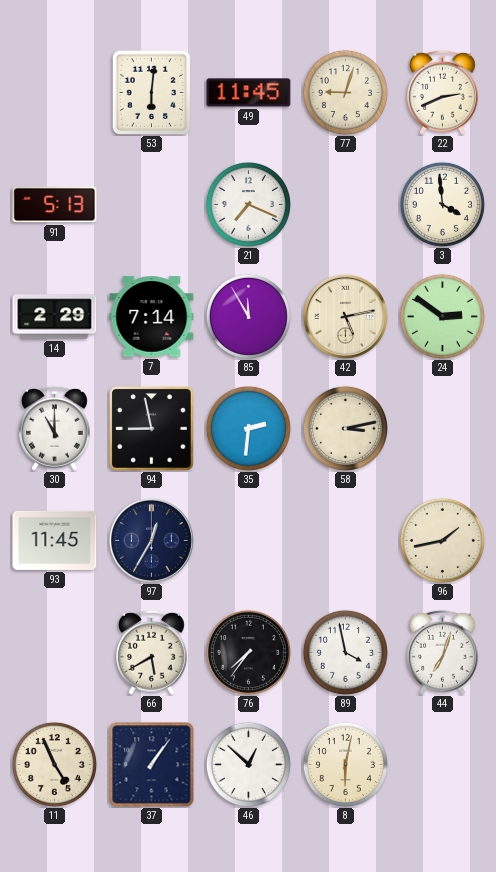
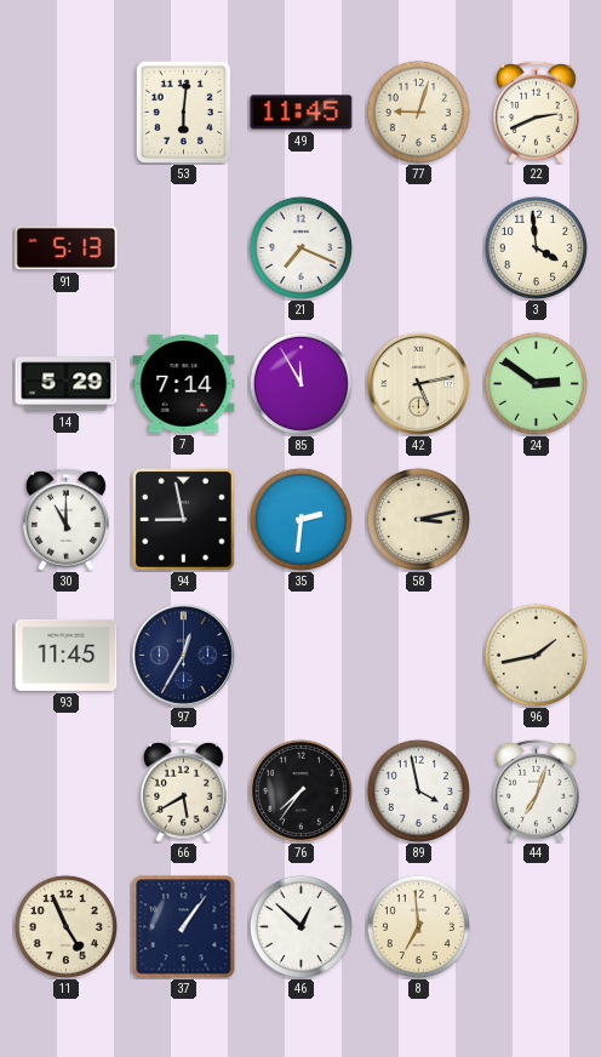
14: 2:29 -> 5:29 (67, 384)
8: 6:02 -> 6:59 (418, 926)
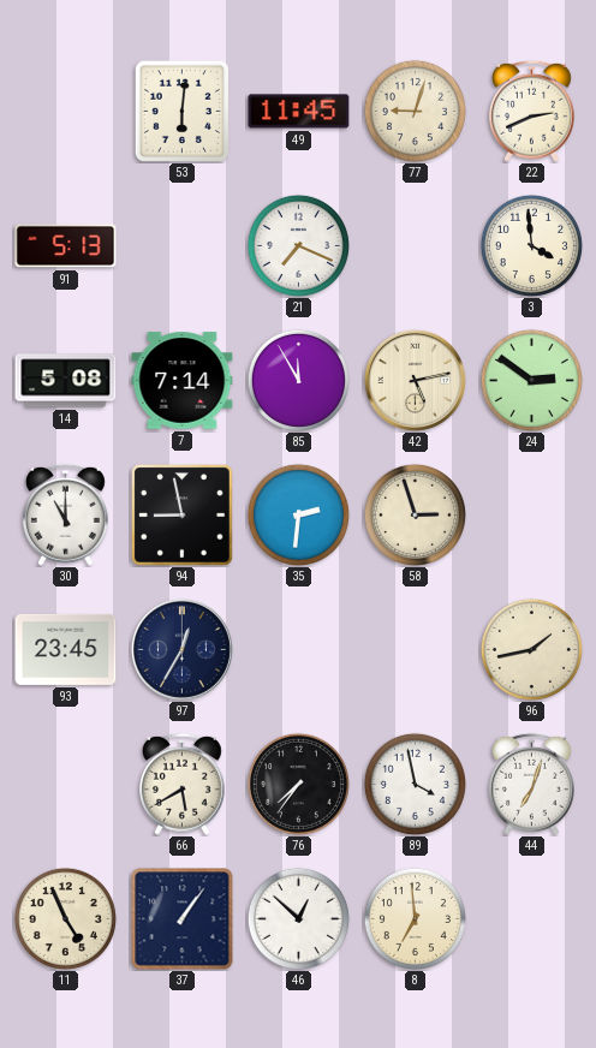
14: 5:29 -> 5:08 (66, 381)
58: 3:13 -> 2:57 (415, 514)
93: 11:45 -> 23:45 (66, 649)
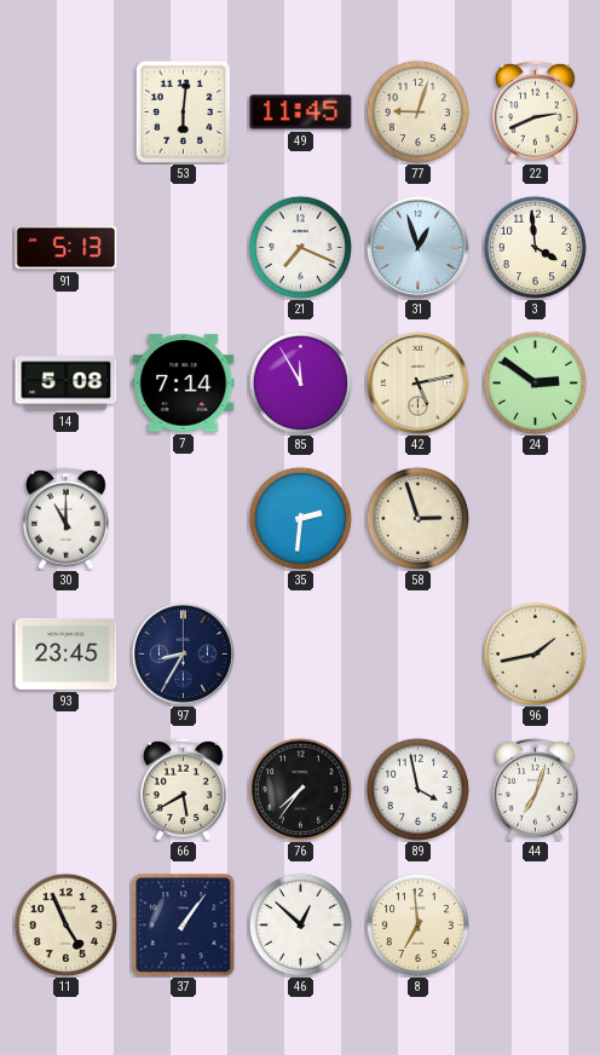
31: none -> 12:57 (417, 247)
94: 8:58 -> none (181, 514)
97: 12:35 -> 8:35 (183, 653)
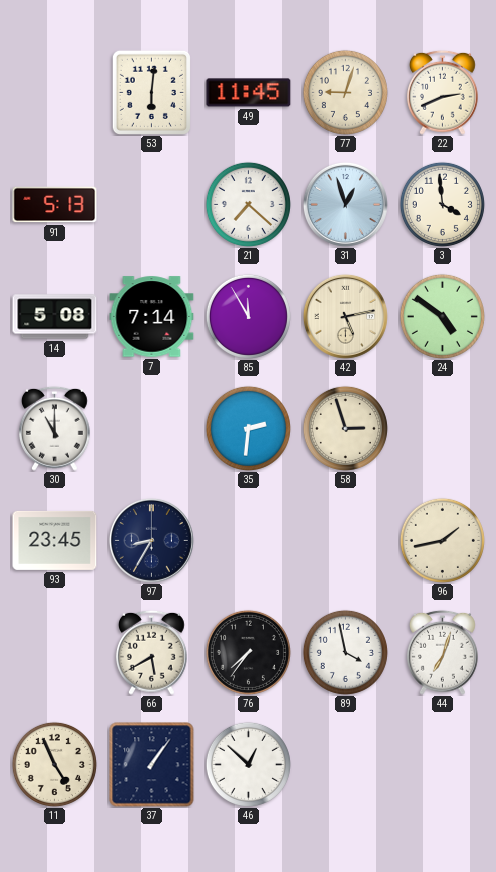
21: 7:19 -> 7:22 (248, 204)
24: 2:51 -> 4:51 (442, 316)
8: 6:59 -> none (417, 924)
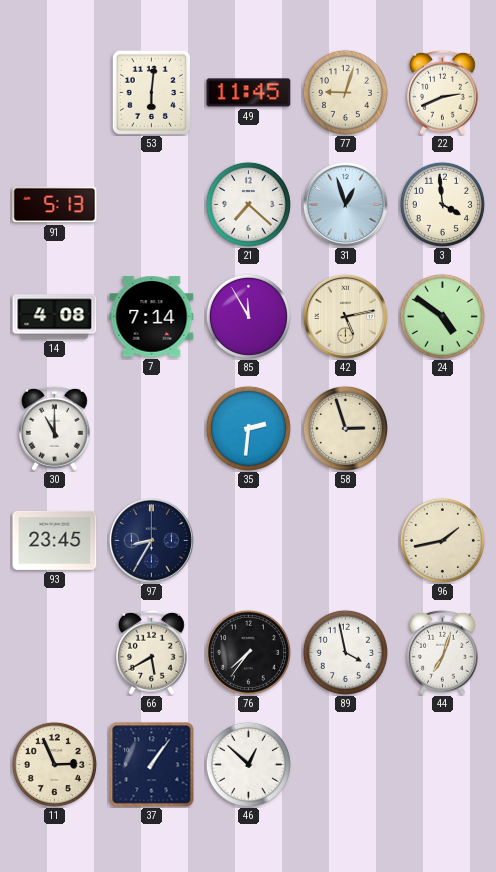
14: 5:08 -> 4:08 (55, 317)
11: 4:56 -> 2:56 (54, 764)
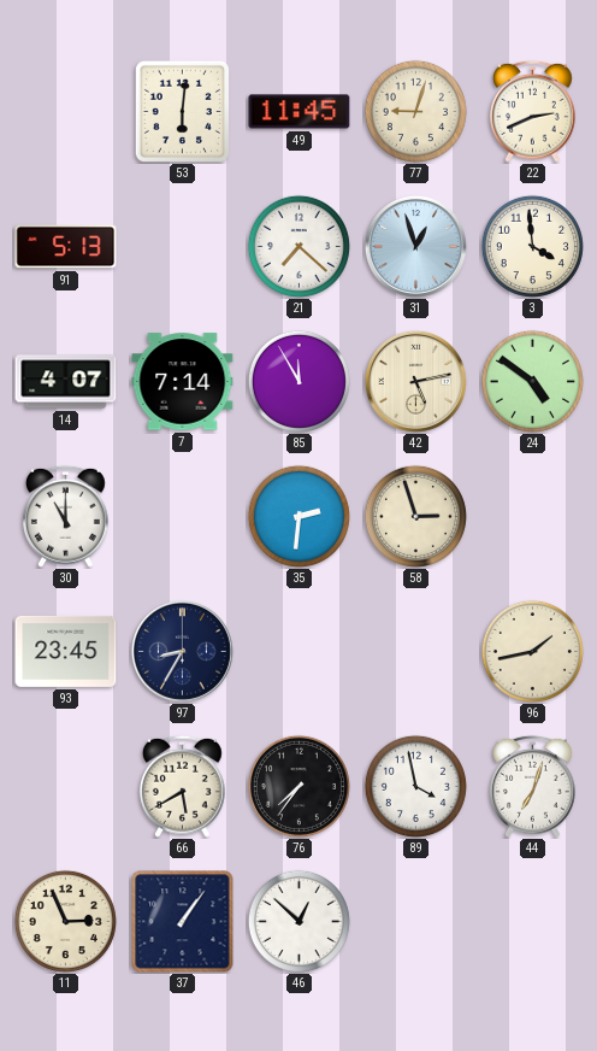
14: 4:08 -> 4:07 (66, 382)
